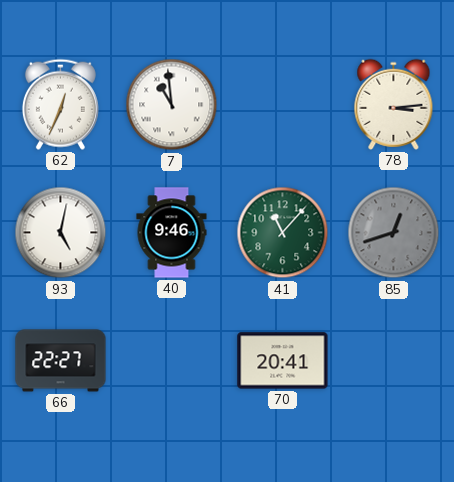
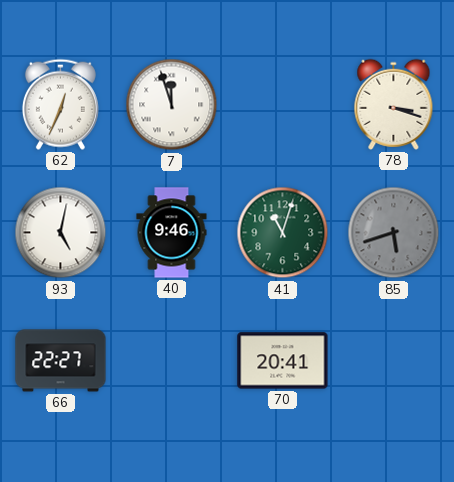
7: 10:59 -> 11:57 (172, 105)
78: 3:14 -> 3:18 (394, 104)
41: 11:07 -> 11:03 (283, 233)
85: 12:42 -> 5:42 (394, 233)
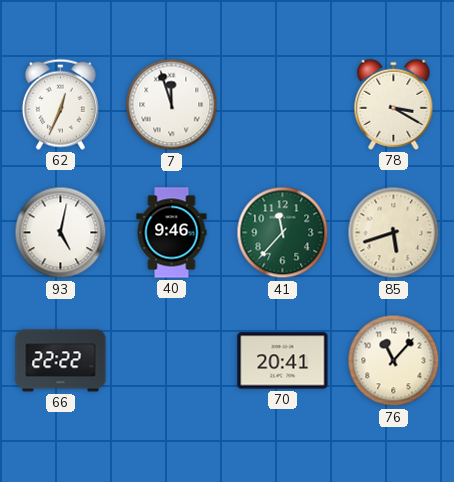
78: 3:18 -> 3:20 (394, 104)
41: 11:03 -> 11:37 (283, 233)
85 dial: grey -> cream (394, 233)
66: 22:27 -> 22:22 (61, 361)
76: none -> 11:07 (394, 361)
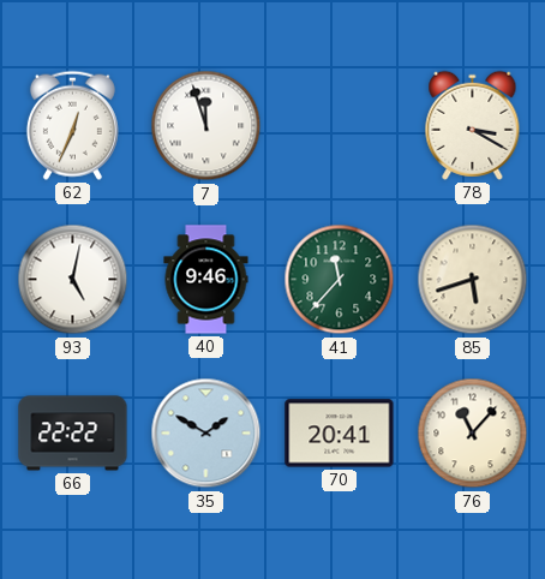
35: none -> 1:50 (206, 434)
